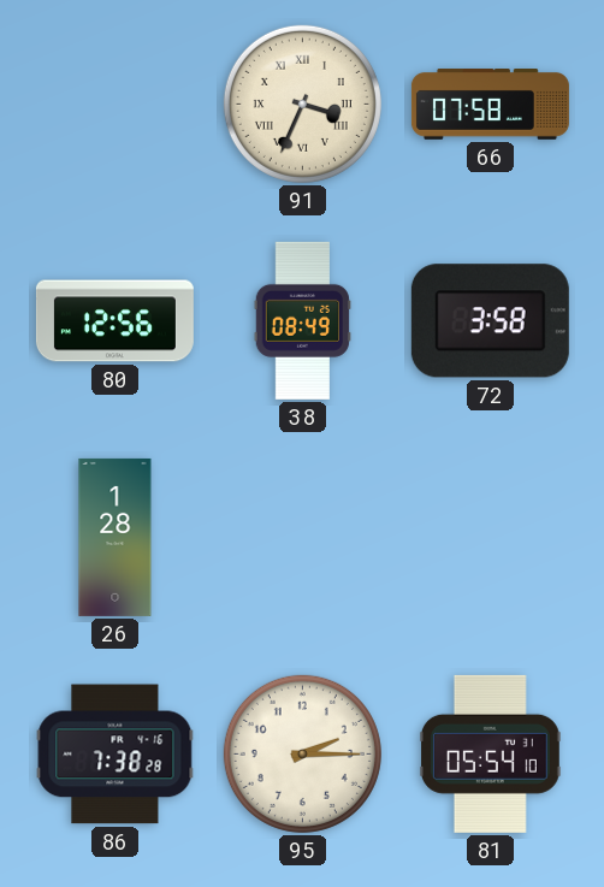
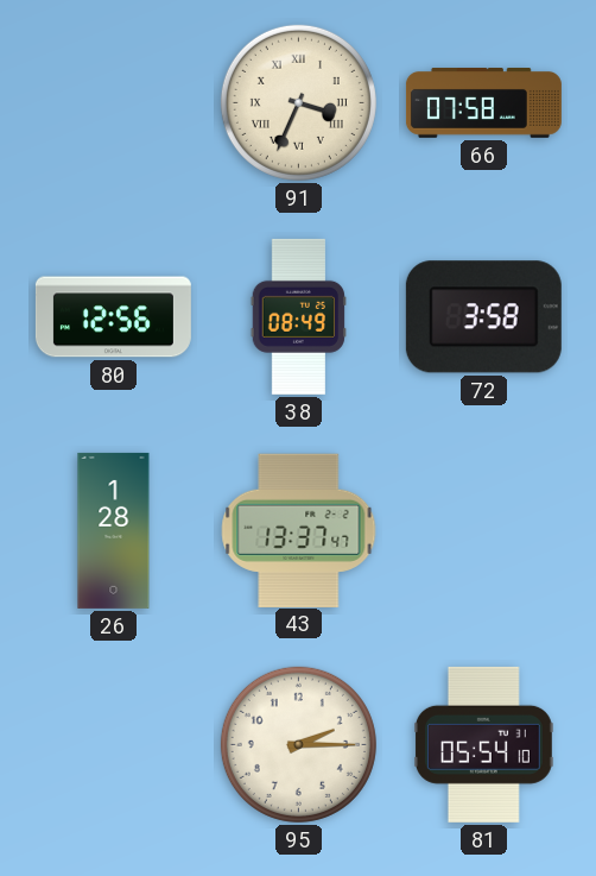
43: none -> 13:37 (299, 530)
86: 7:38 -> none (116, 755)
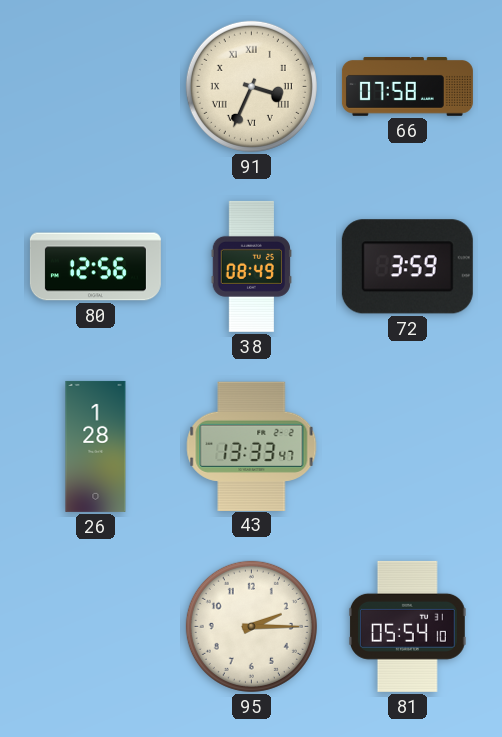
72: 3:58 -> 3:59 (407, 267)
43: 13:37 -> 13:33 (252, 446)
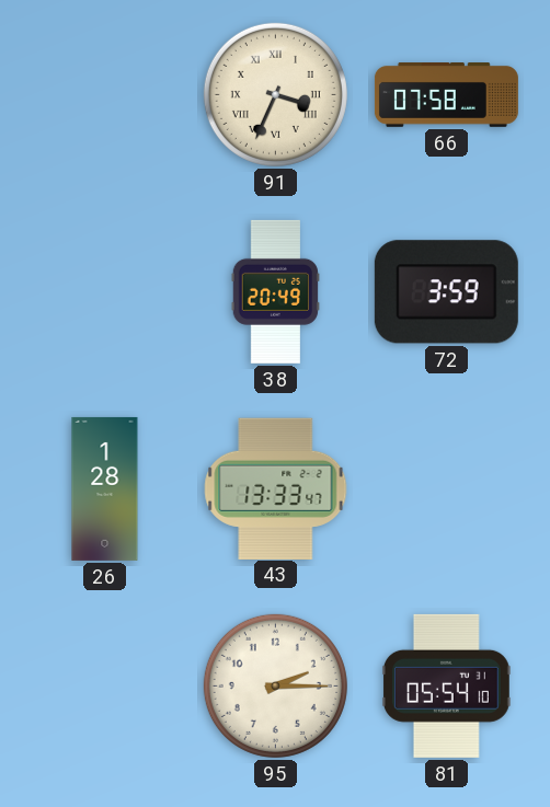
80: 12:56 -> none (95, 267)
38: 08:49 -> 20:49 (275, 291)
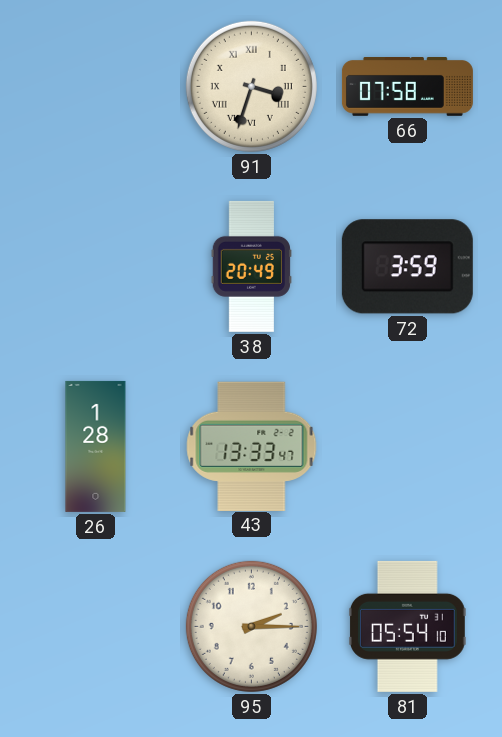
91: 3:34 -> 3:33 (251, 86)
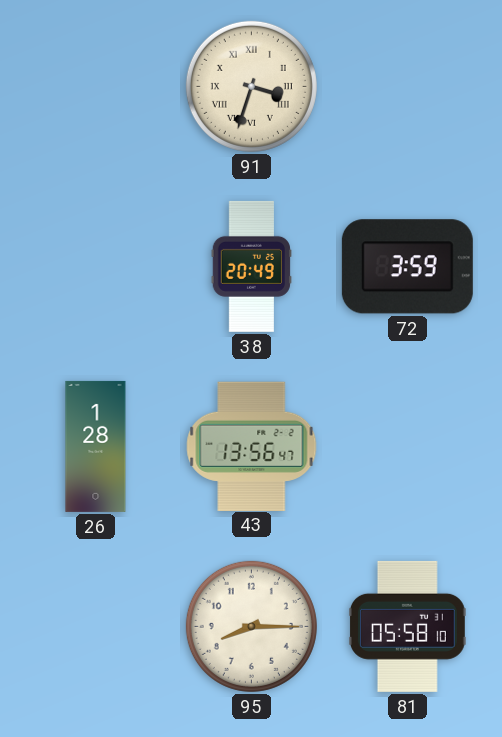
66: 07:58 -> none (407, 87)
43: 13:33 -> 13:56 (252, 446)
95: 2:15 -> 8:15 (251, 626)
81: 05:54 -> 05:58 (407, 626)
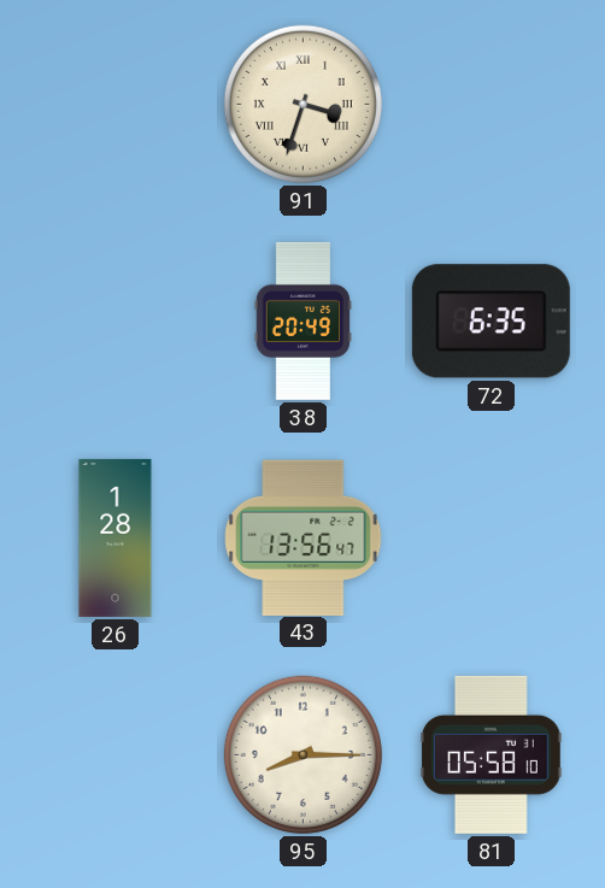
72: 3:59 -> 6:35 (491, 322)
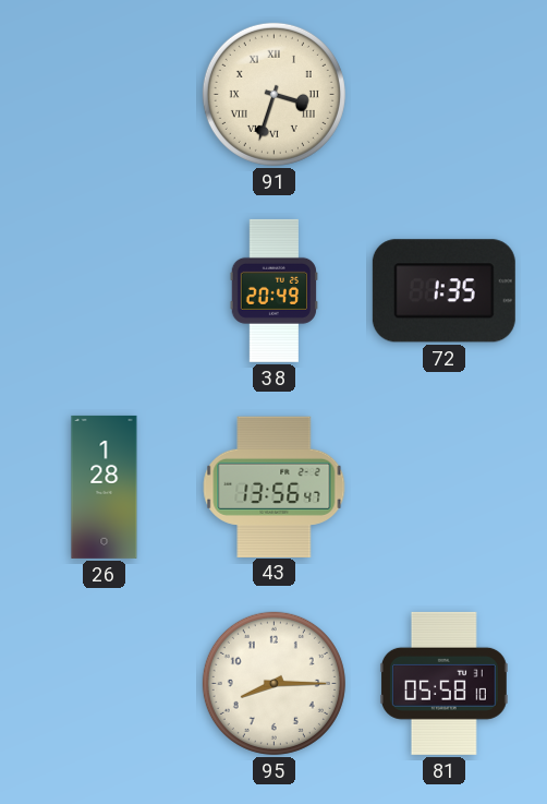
72: 6:35 -> 1:35 (443, 291)
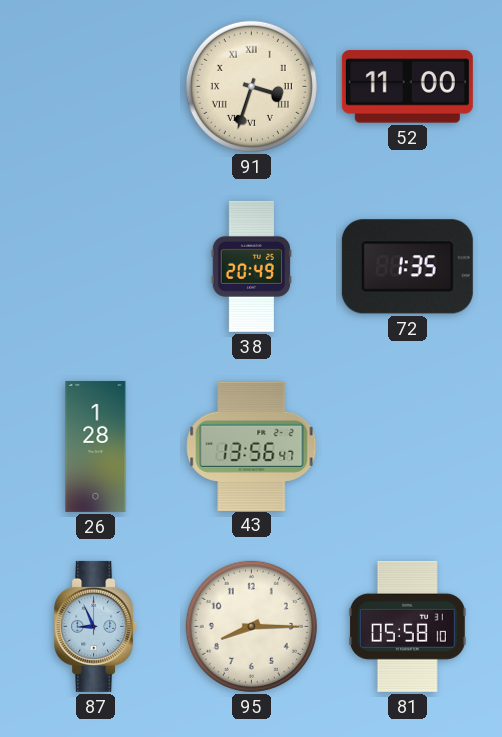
52: none -> 11:00 (407, 87)
87: none -> 8:56 (96, 626)
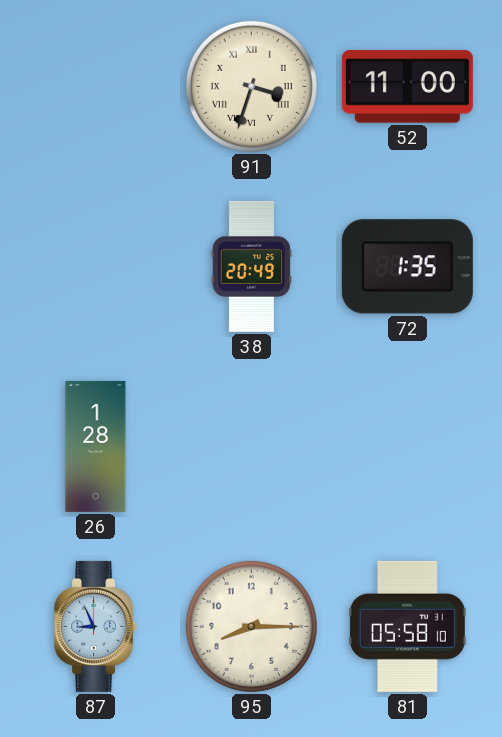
43: 13:56 -> none (252, 446)
